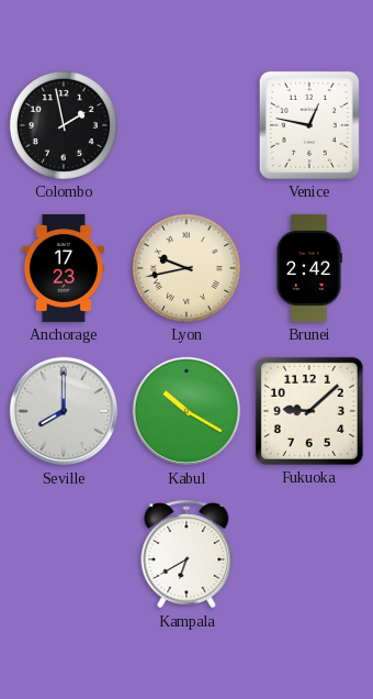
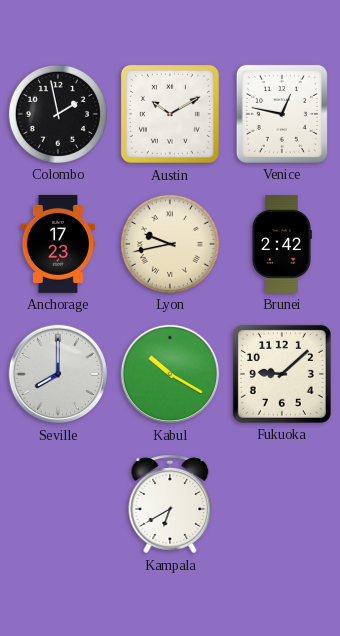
Austin: none -> 10:10 (170, 114)
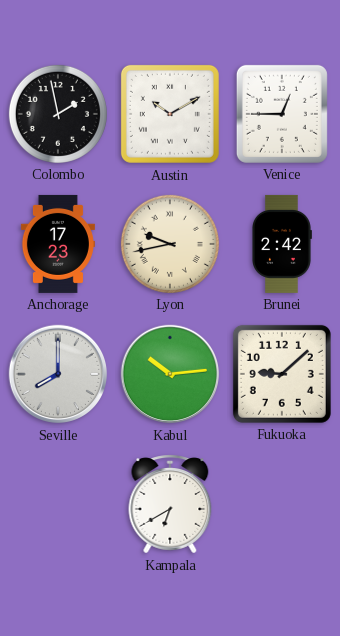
Venice: 12:47 -> 12:45 (282, 114)
Kabul: 10:20 -> 10:14 (170, 374)
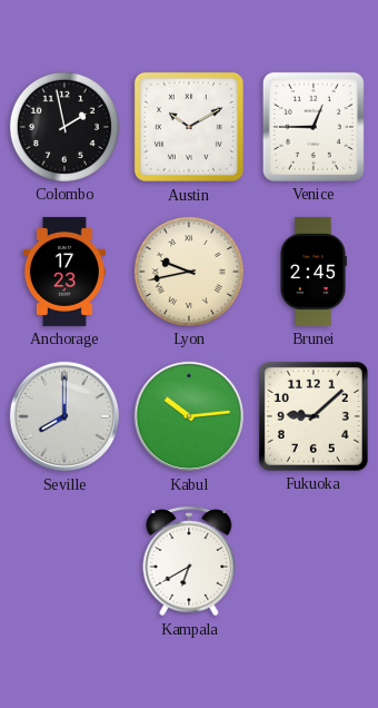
Brunei: 2:42 -> 2:45 (314, 272)
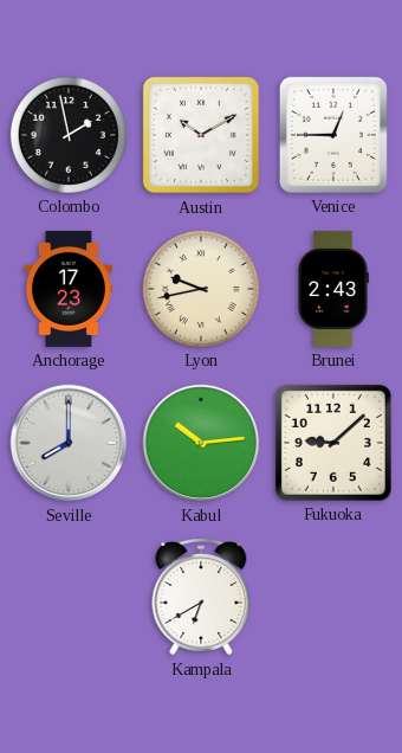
Brunei: 2:45 -> 2:43 (333, 289)
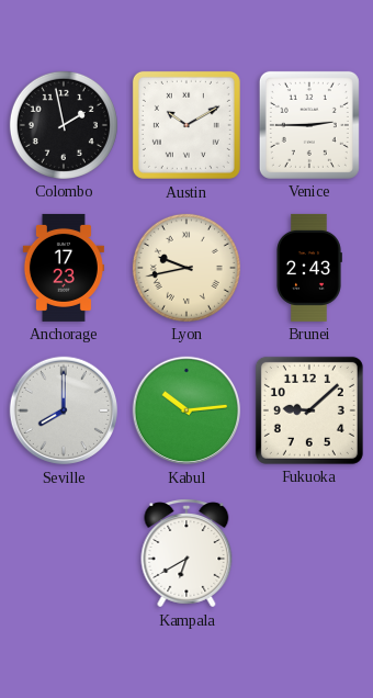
Venice: 12:45 -> 2:45 (309, 125)
